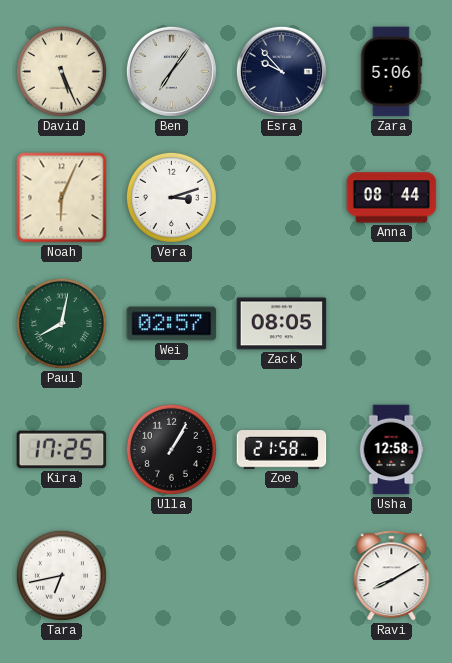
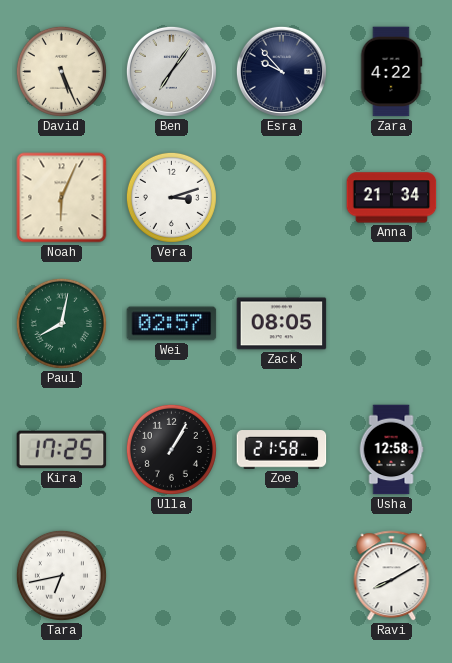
Zara: 5:06 -> 4:22 (391, 72)
Anna: 08:44 -> 21:34 (392, 198)
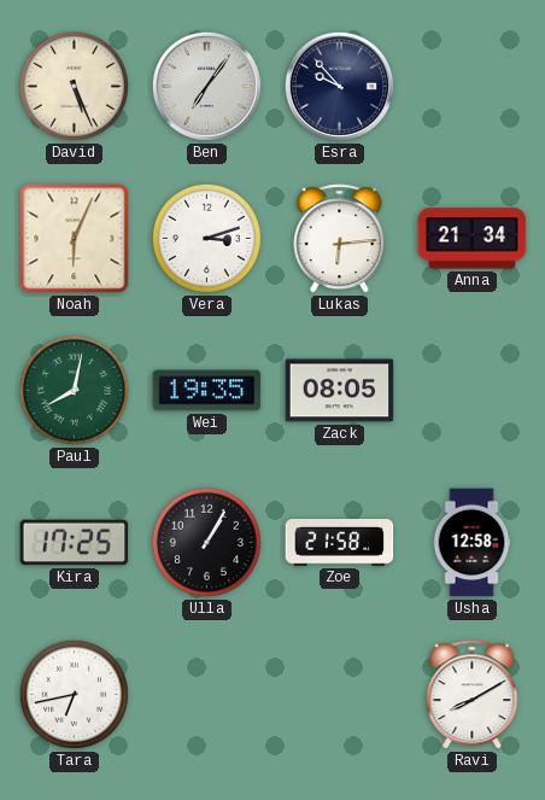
Zara: 4:22 -> none (391, 72)
Lukas: none -> 6:14 (340, 239)
Wei: 02:57 -> 19:35 (207, 391)
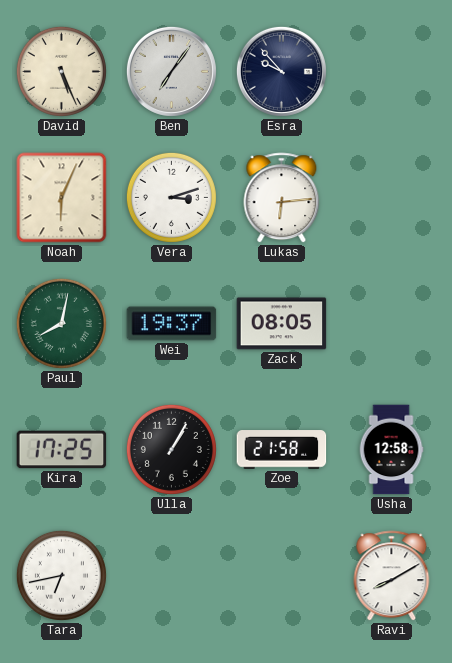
Anna: 21:34 -> none (473, 239)
Wei: 19:35 -> 19:37 (172, 324)
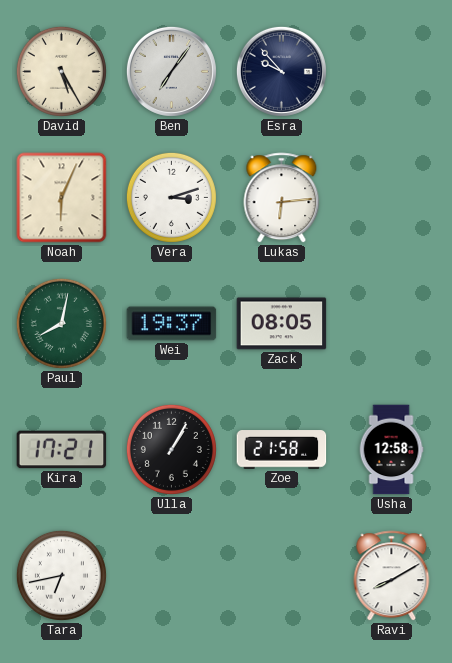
David: 5:26 -> 5:25 (61, 71)
Kira: 17:25 -> 17:21 (62, 450)
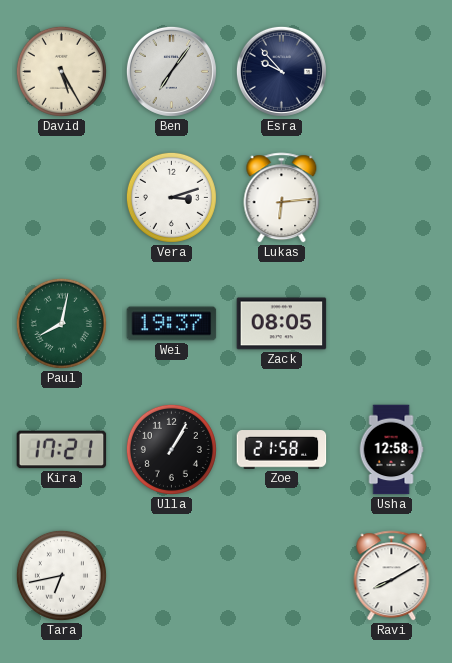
Noah: 6:04 -> none (62, 198)
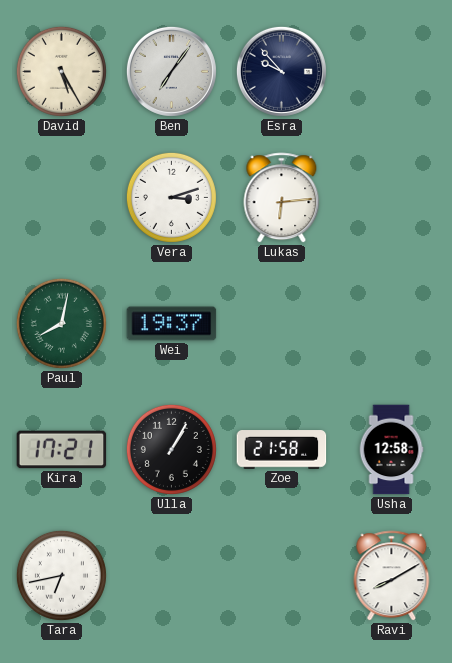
Zack: 08:05 -> none (282, 324)
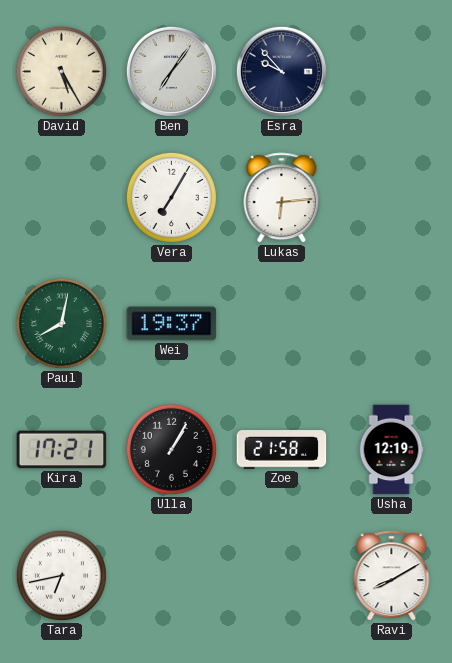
Vera: 3:12 -> 7:05 (171, 197)
Usha: 12:58 -> 12:19 (391, 450)
